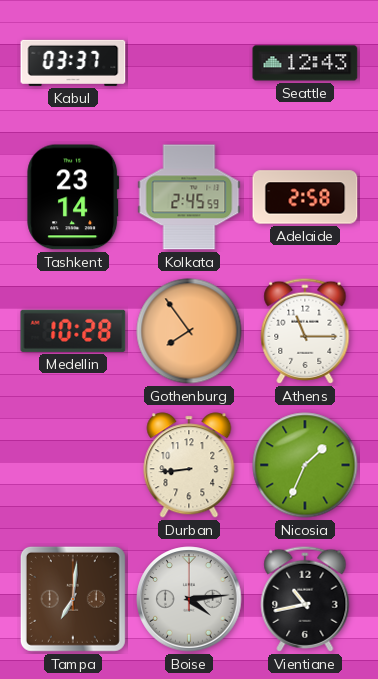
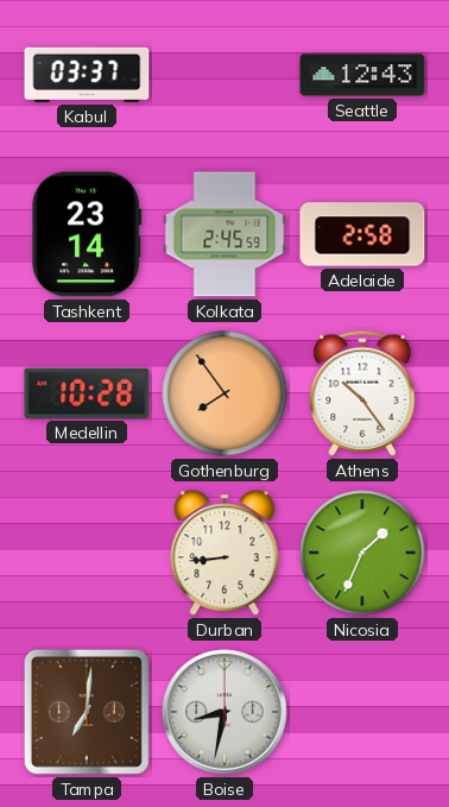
Athens: 11:15 -> 10:24 (362, 393)
Boise: 4:14 -> 8:32 (224, 712)
Vientiane: 10:43 -> none (305, 599)
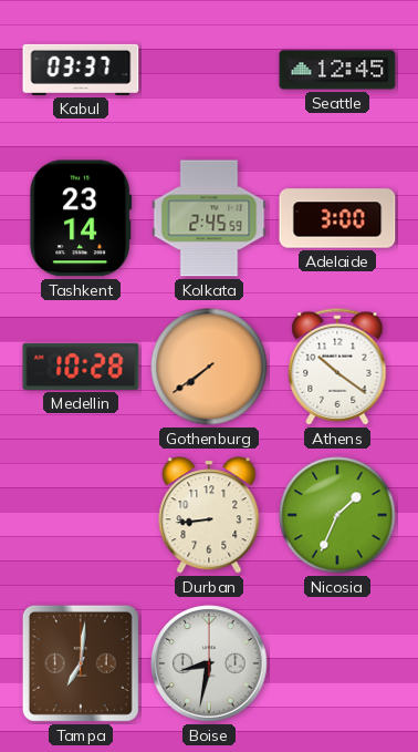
Seattle: 12:43 -> 12:45 (337, 70)
Adelaide: 2:58 -> 3:00 (337, 218)
Gothenburg: 7:54 -> 7:39 (209, 367)
Athens: 10:24 -> 10:21 (337, 367)
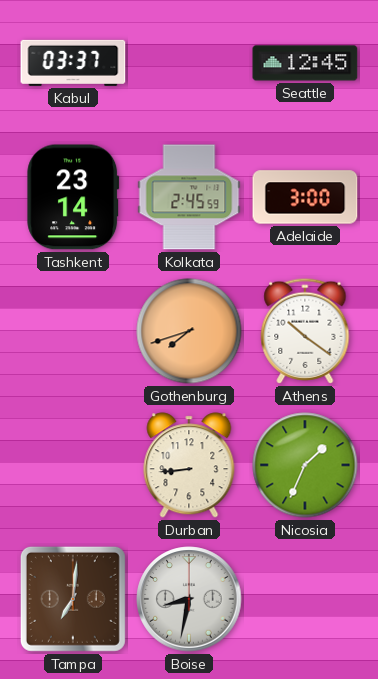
Medellin: 10:28 -> none (81, 367)
Gothenburg: 7:39 -> 7:42 (189, 331)
